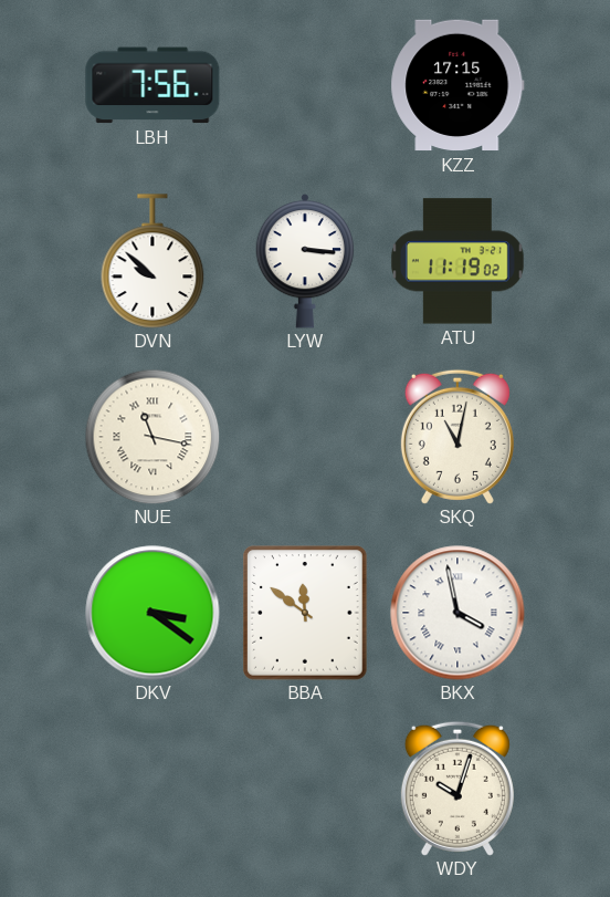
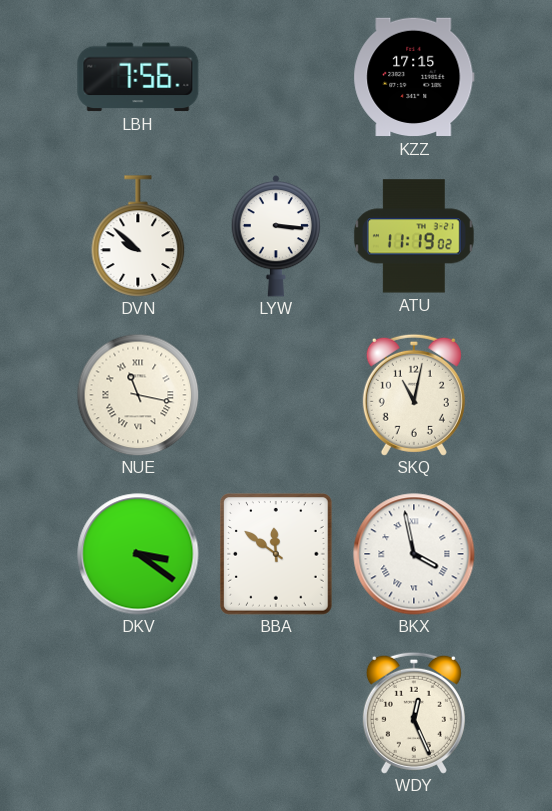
WDY: 10:03 -> 12:26 (414, 713)
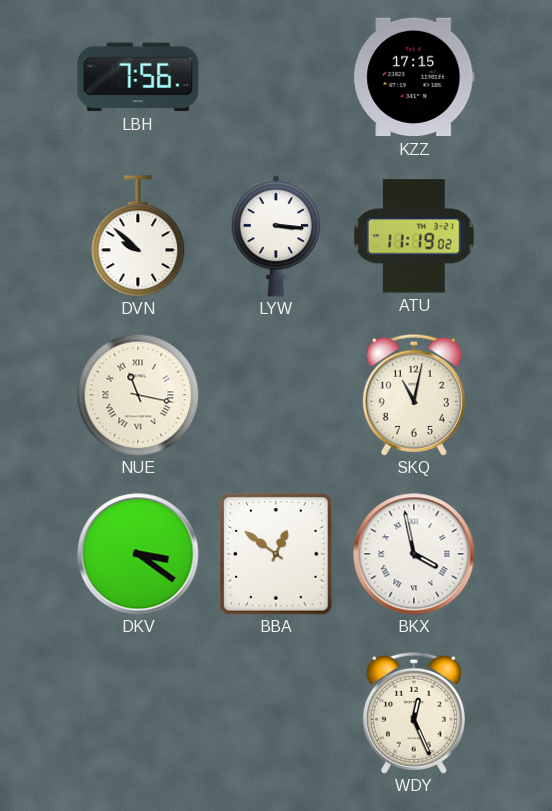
BBA: 11:51 -> 12:51 (277, 555)
